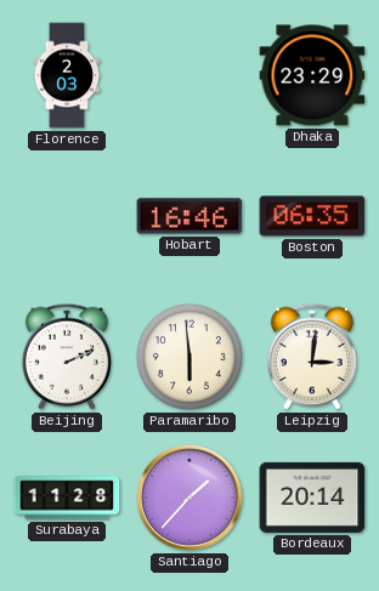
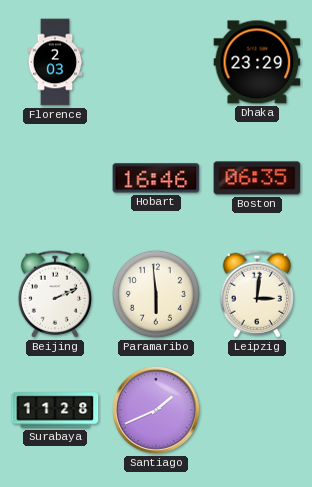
Santiago: 1:37 -> 1:41 (156, 410)
Bordeaux: 20:14 -> none (312, 498)
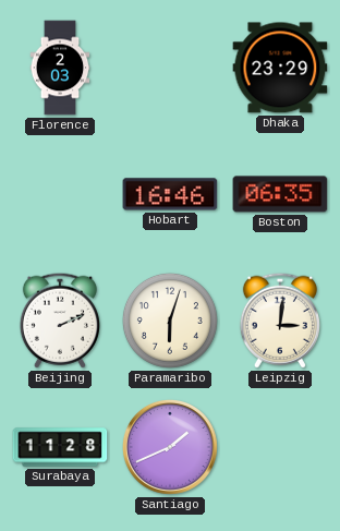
Paramaribo: 5:59 -> 6:03 (170, 321)
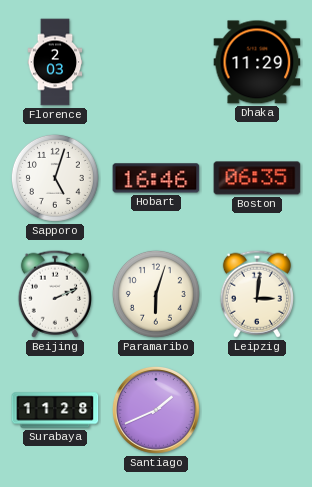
Dhaka: 23:29 -> 11:29 (257, 62)
Sapporo: none -> 5:03 (55, 178)
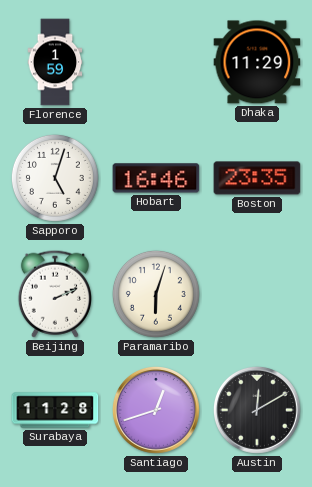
Florence: 2:03 -> 1:59 (55, 62)
Boston: 06:35 -> 23:35 (257, 178)
Leipzig: 3:01 -> none (257, 294)
Santiago: 1:41 -> 12:42 (156, 410)
Austin: none -> 12:10 (257, 410)
